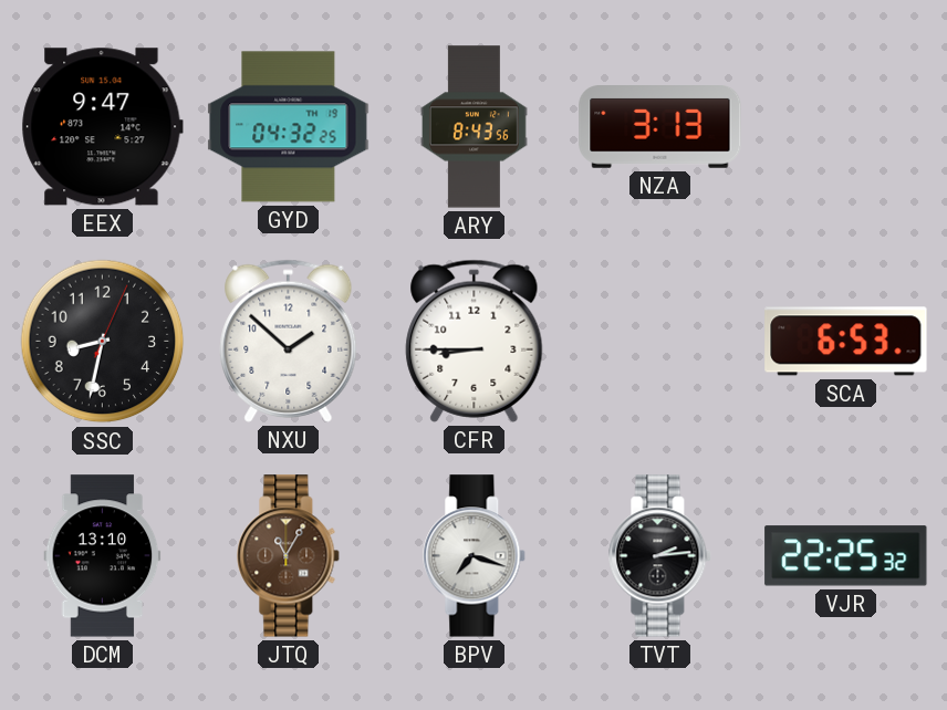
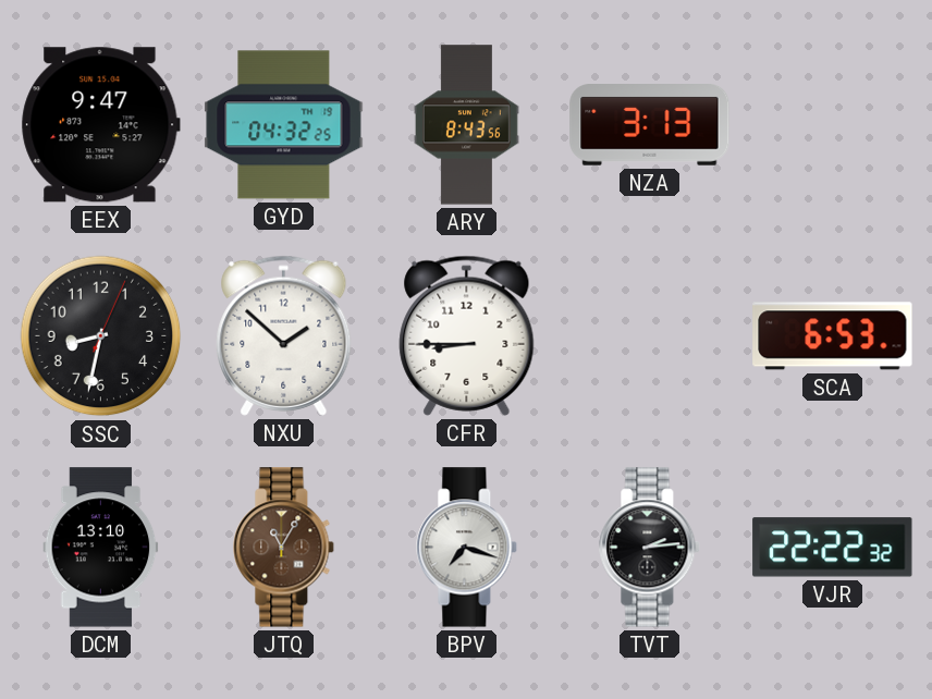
VJR: 22:25 -> 22:22 (833, 548)
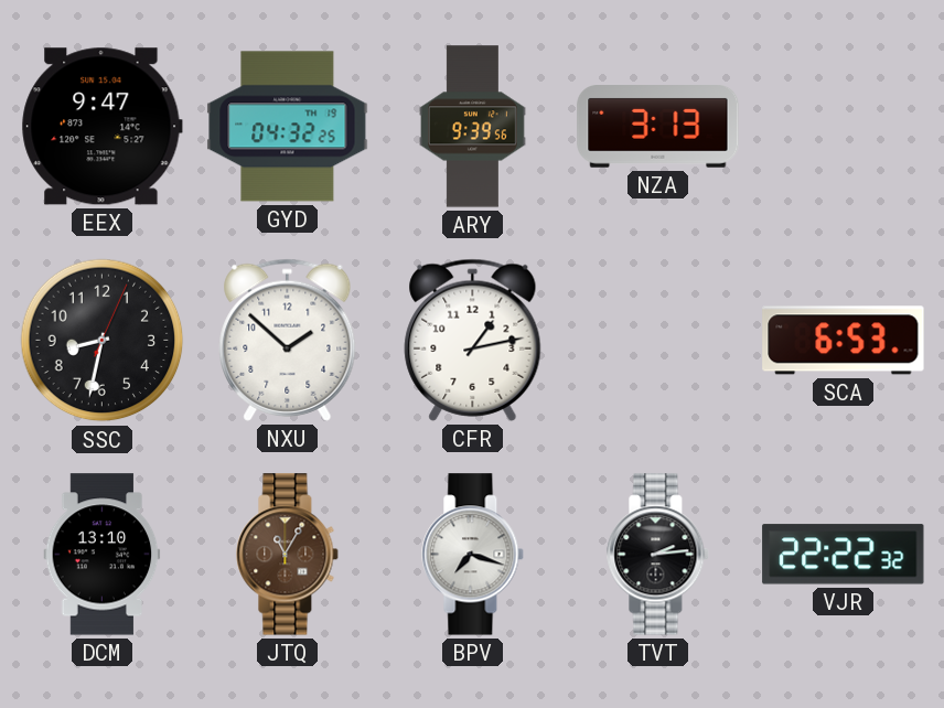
ARY: 8:43 -> 9:39 (473, 127)
CFR: 8:45 -> 1:13 (473, 340)
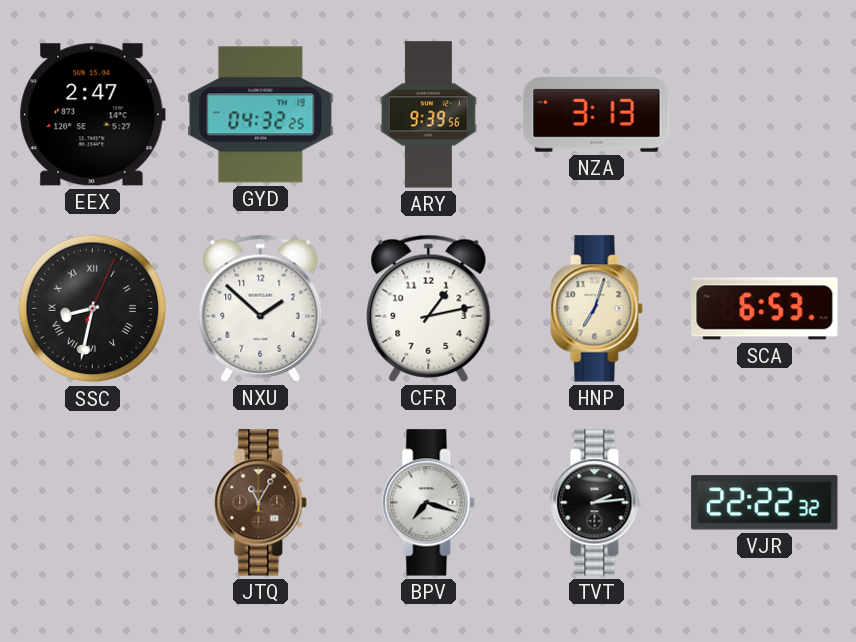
EEX: 9:47 -> 2:47 (92, 115)
SSC numerals: Arabic -> Roman (93, 309)
HNP: none -> 7:03 (597, 309)
DCM: 13:10 -> none (103, 555)
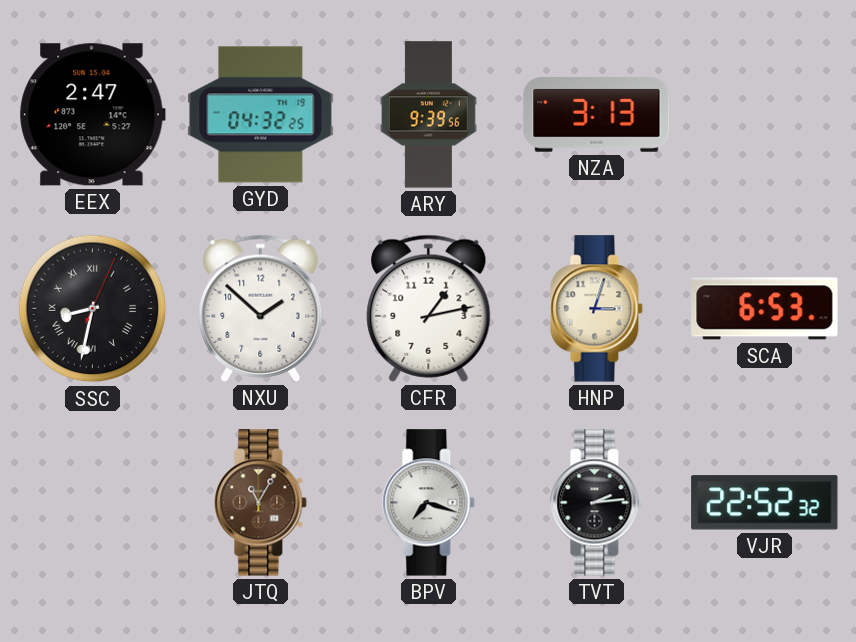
HNP: 7:03 -> 3:03 (597, 309)
VJR: 22:22 -> 22:52 (765, 503)
